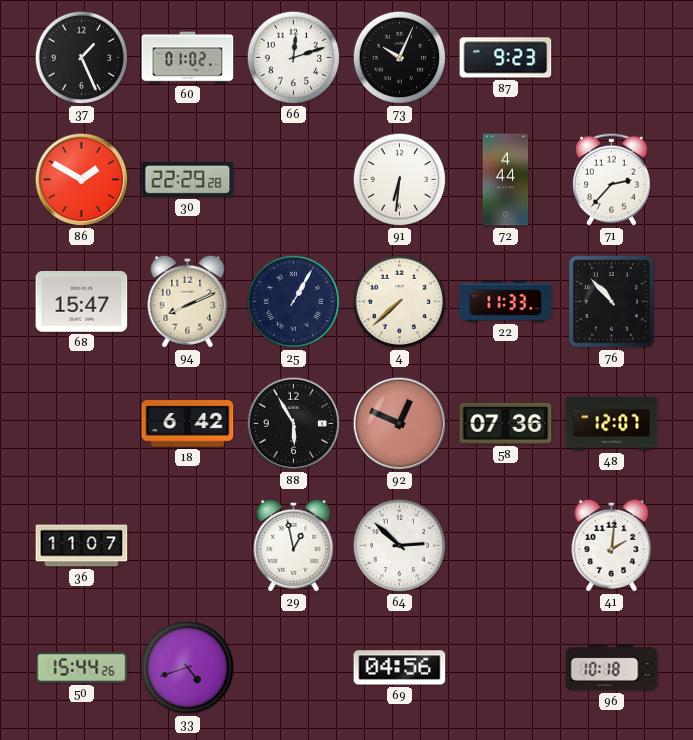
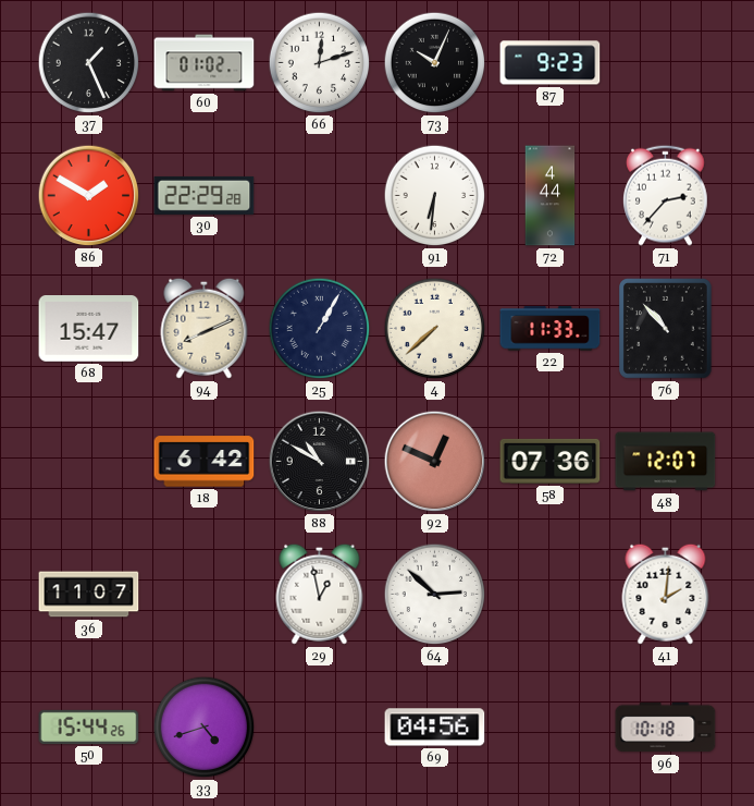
88: 5:55 -> 10:50 (320, 462)
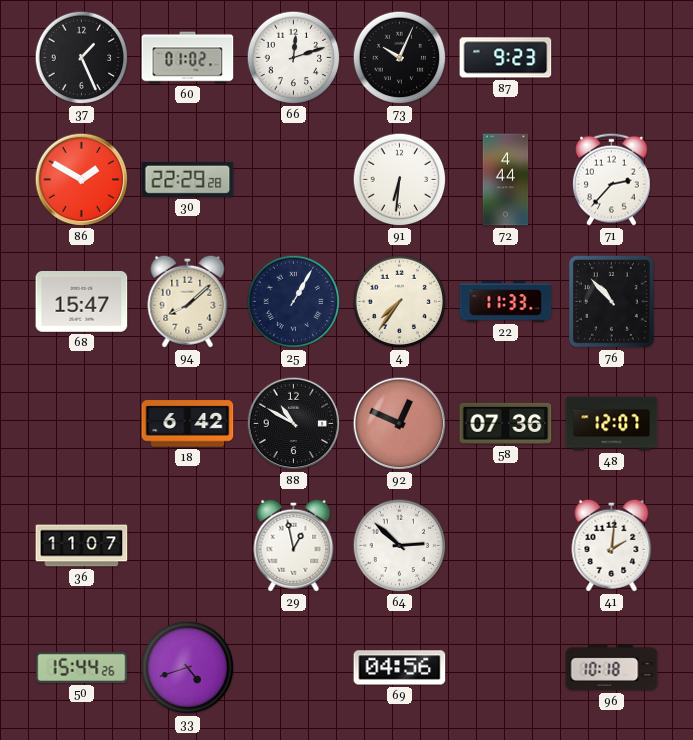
94: 8:11 -> 8:08 (188, 301)
4: 7:38 -> 7:36 (400, 302)
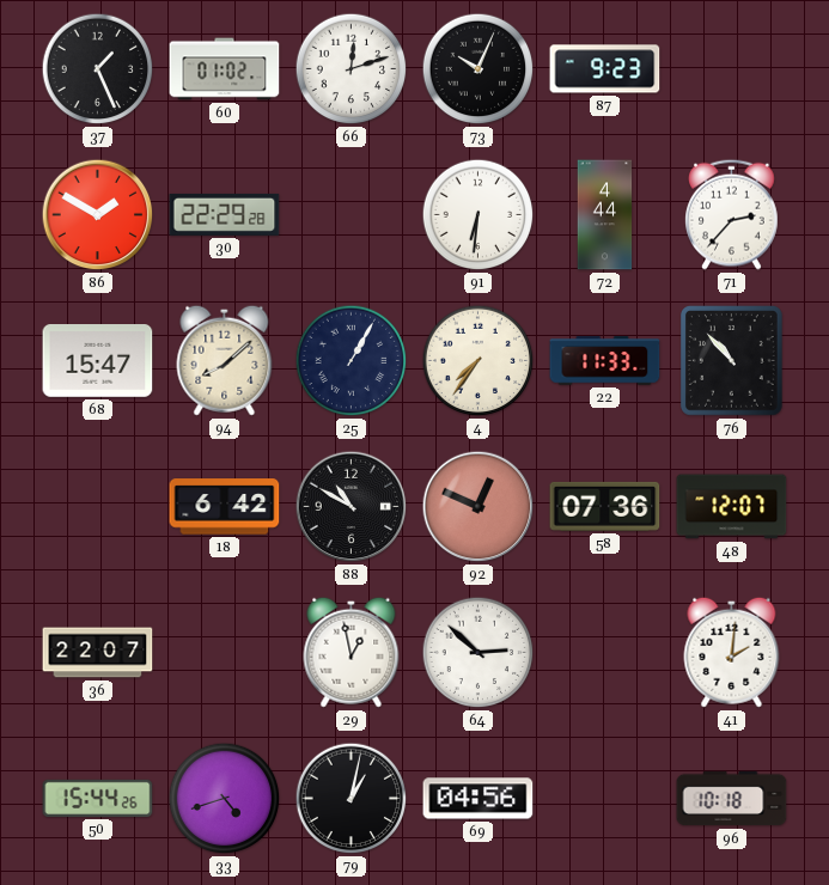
36: 11:07 -> 22:07 (98, 653)
79: none -> 1:02 (352, 799)
